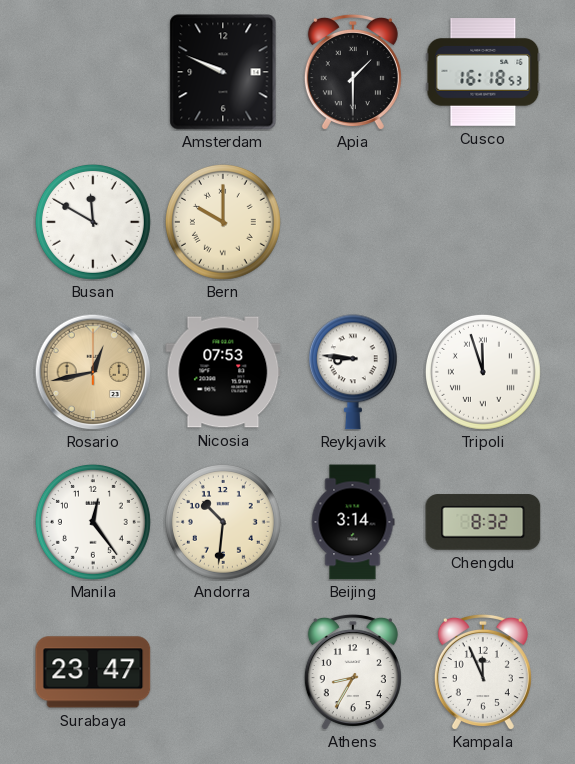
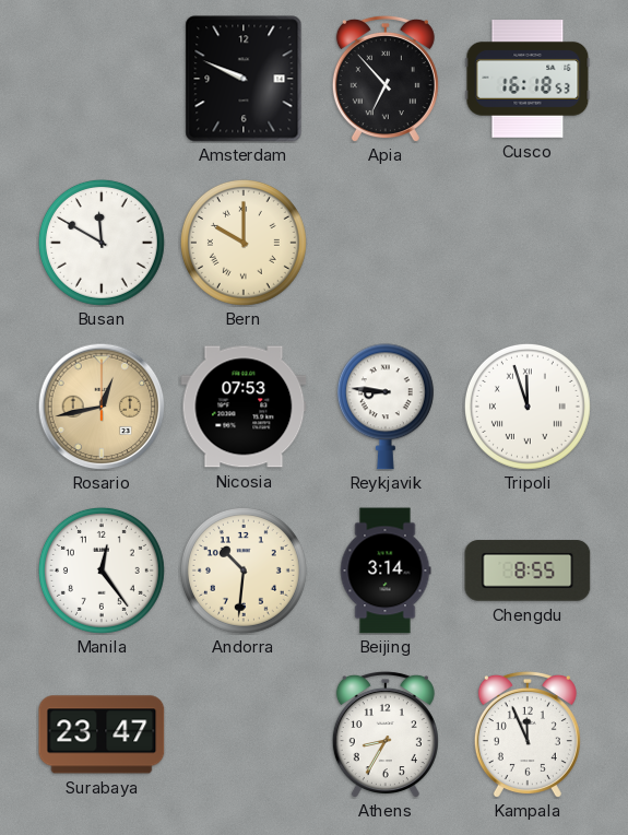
Apia: 1:30 -> 6:53 (386, 79)
Chengdu: 8:32 -> 8:55 (528, 571)
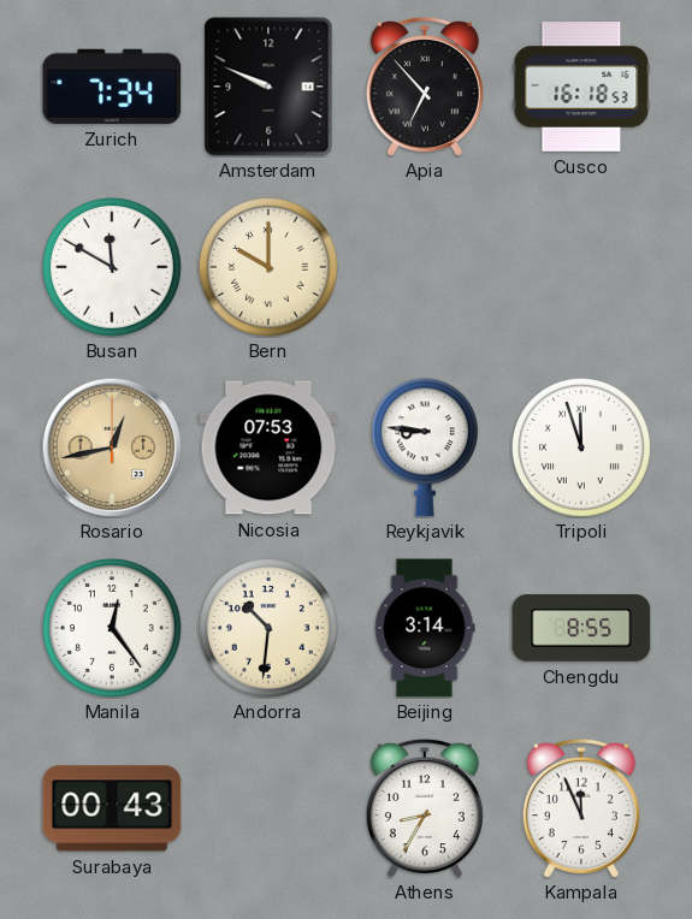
Zurich: none -> 7:34 (112, 87)
Surabaya: 23:47 -> 00:43 (112, 808)
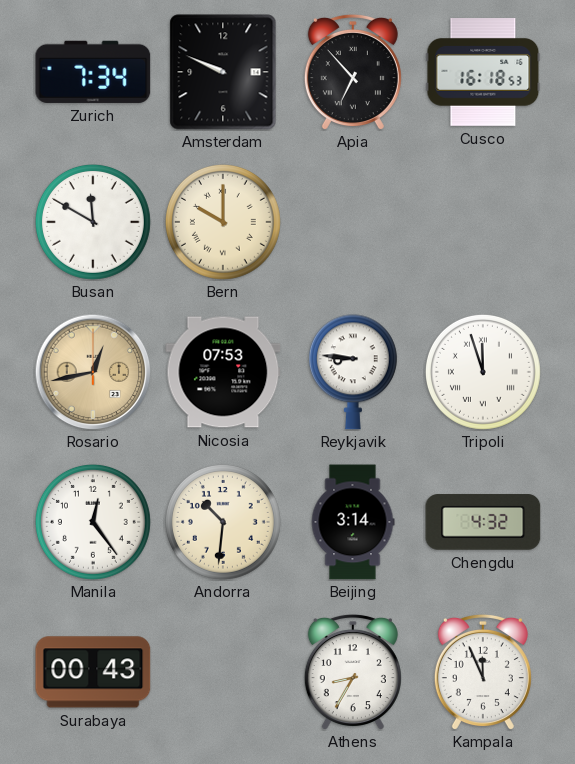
Chengdu: 8:55 -> 4:32 (483, 522)
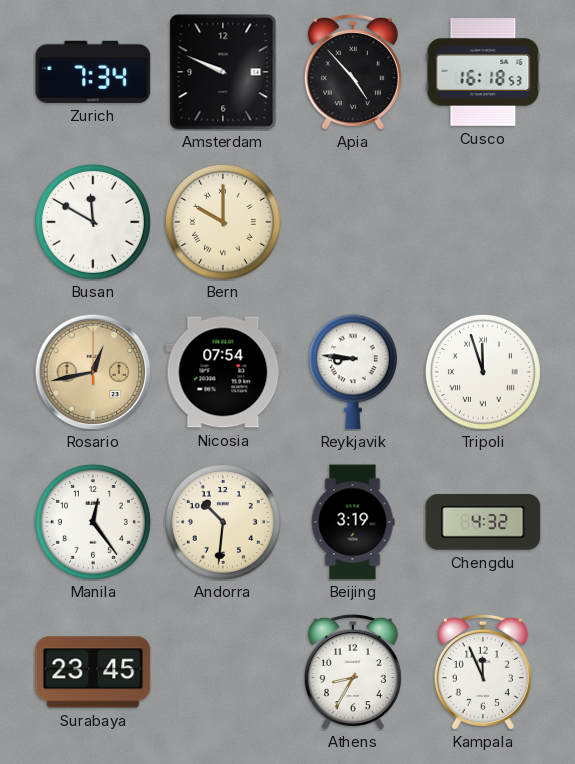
Apia: 6:53 -> 4:53 (353, 72)
Nicosia: 07:53 -> 07:54 (223, 372)
Beijing: 3:14 -> 3:19 (353, 522)
Surabaya: 00:43 -> 23:45 (93, 672)
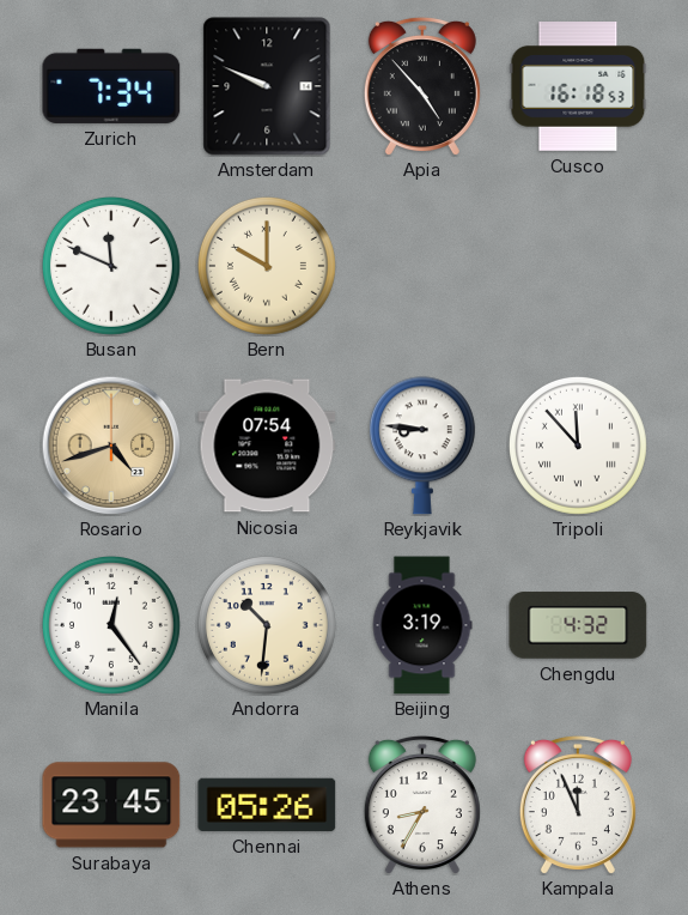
Busan: 11:50 -> 11:49 (111, 266)
Rosario: 12:43 -> 4:42 (111, 446)
Tripoli: 11:57 -> 11:53 (578, 446)
Chennai: none -> 05:26 (267, 805)
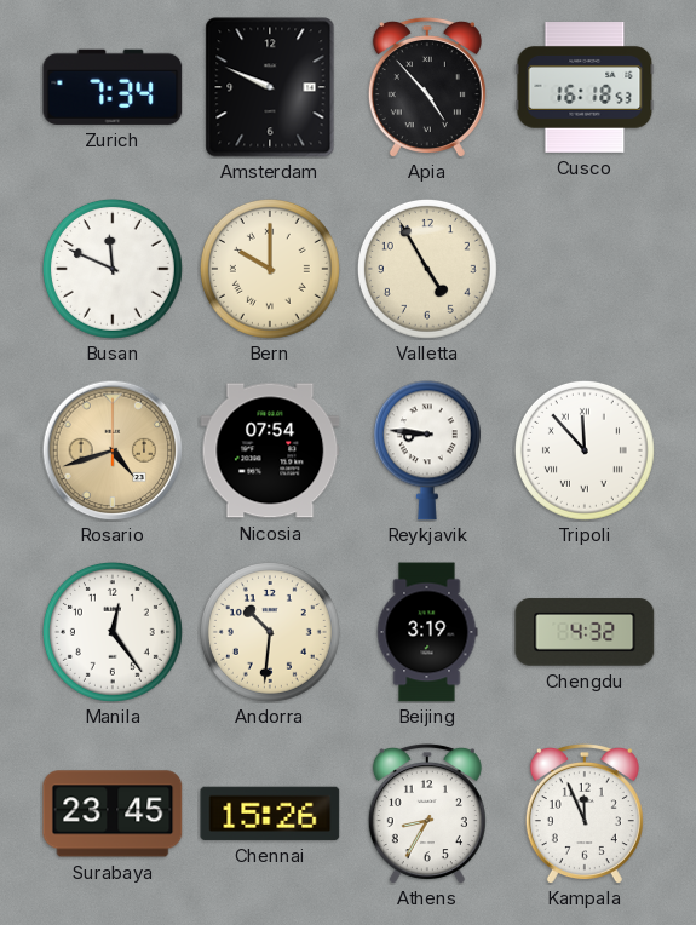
Valletta: none -> 4:55 (427, 269)
Chennai: 05:26 -> 15:26 (270, 814)
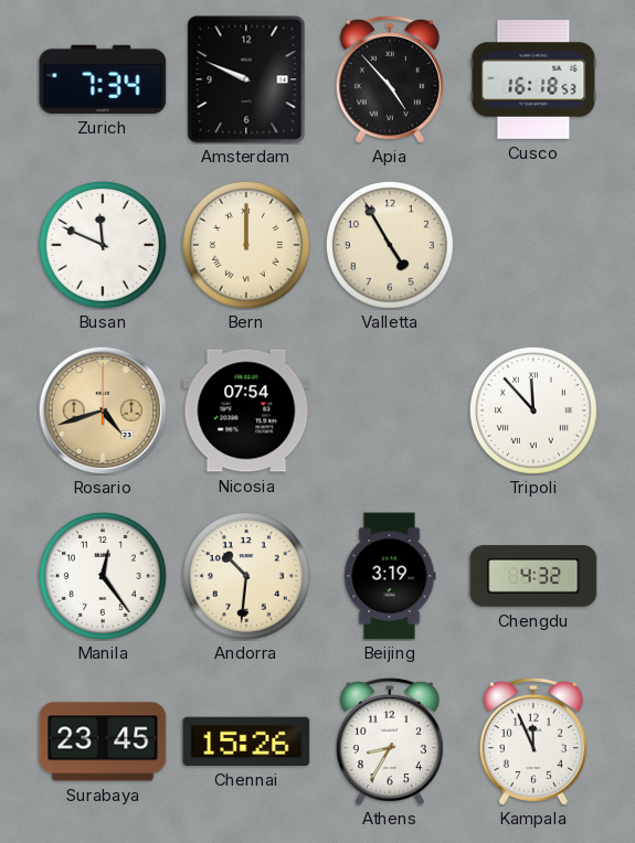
Bern: 10:00 -> 12:00 (246, 245)
Reykjavik: 8:46 -> none (427, 450)
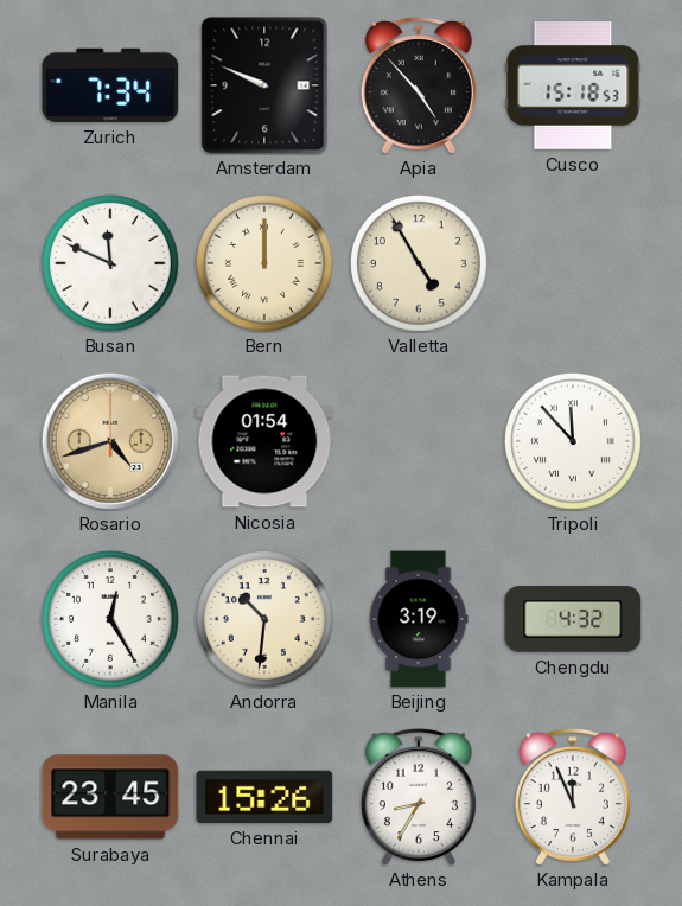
Cusco: 16:18 -> 15:18 (573, 85)
Nicosia: 07:54 -> 01:54 (264, 441)
Manila: 12:24 -> 12:25 (110, 619)
